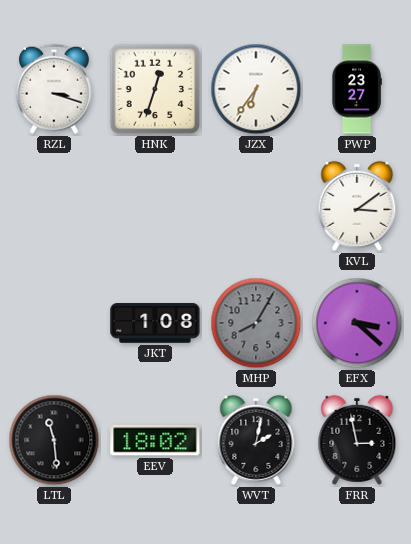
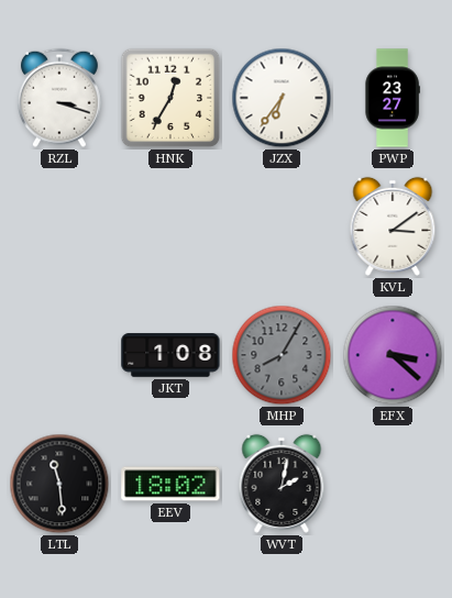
HNK: 12:33 -> 12:35 (170, 98)
FRR: 2:58 -> none (357, 440)
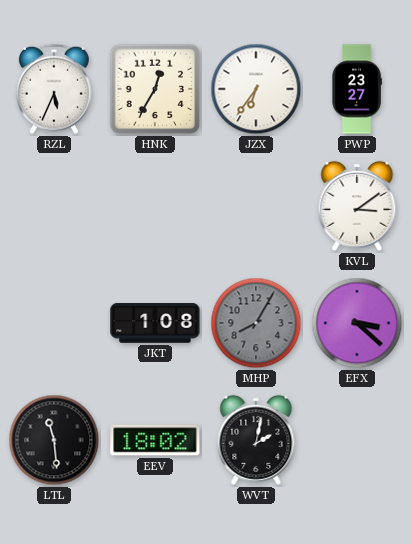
RZL: 3:18 -> 5:34 (54, 89)
